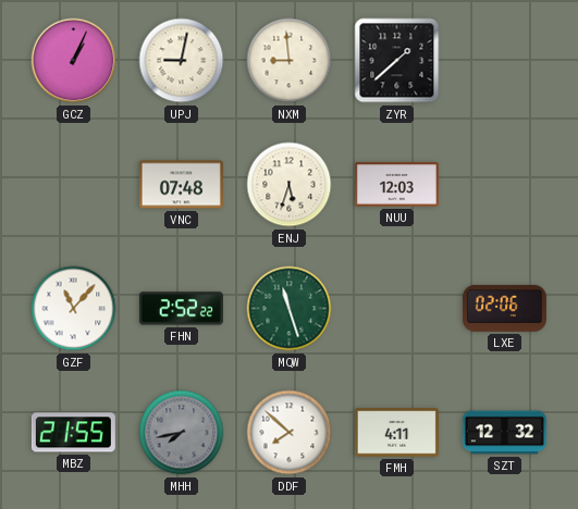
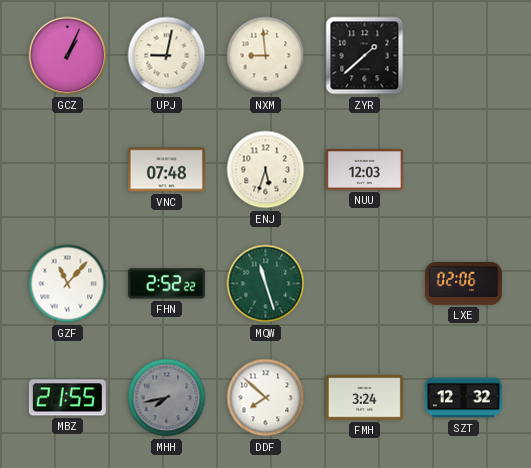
FMH: 4:11 -> 3:24 (364, 398)
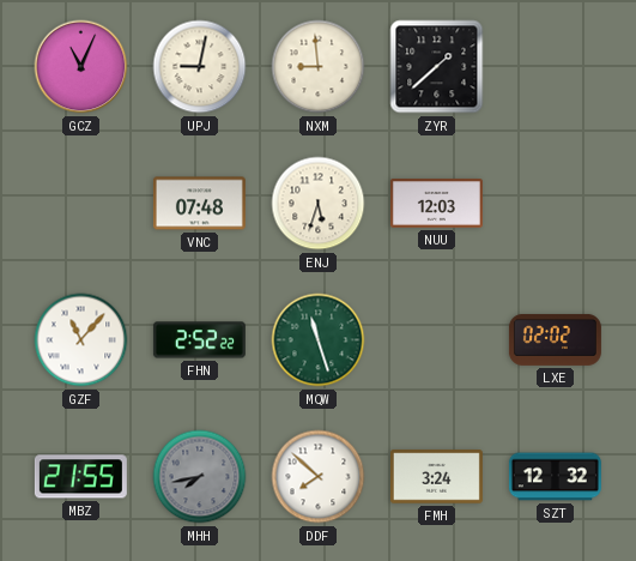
GCZ: 1:04 -> 11:04 (81, 67)
LXE: 02:06 -> 02:02 (555, 339)
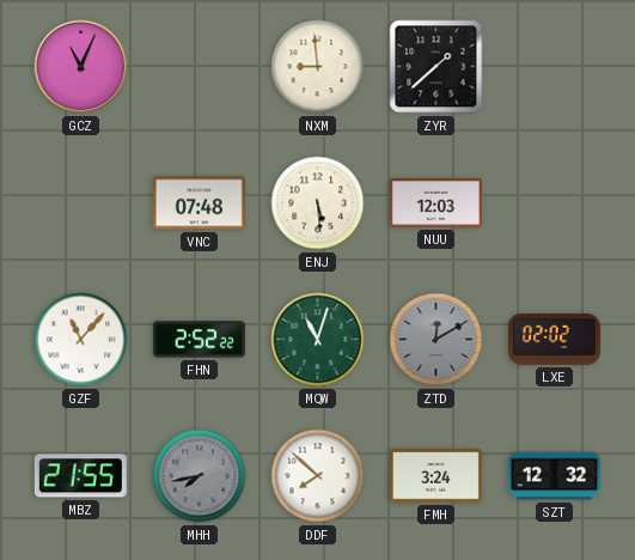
UPJ: 9:02 -> none (200, 67)
ENJ: 5:33 -> 5:29 (318, 203)
MQW: 11:27 -> 11:03 (318, 340)
ZTD: none -> 12:10 (436, 340)
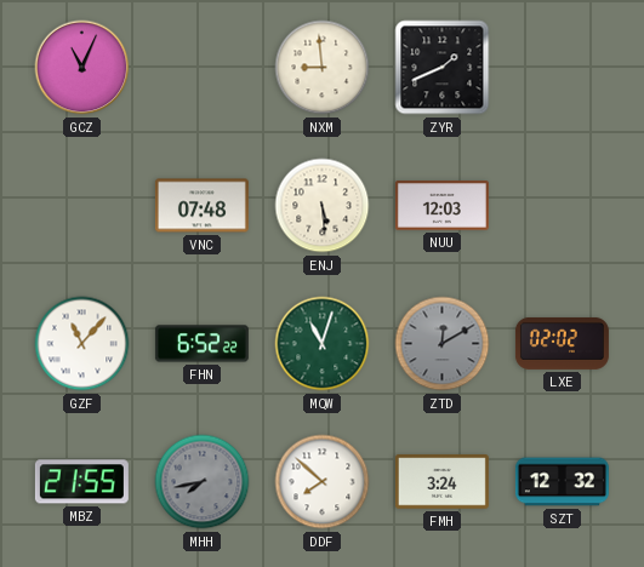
ZYR: 1:38 -> 1:41 (443, 68)
FHN: 2:52 -> 6:52 (201, 344)
